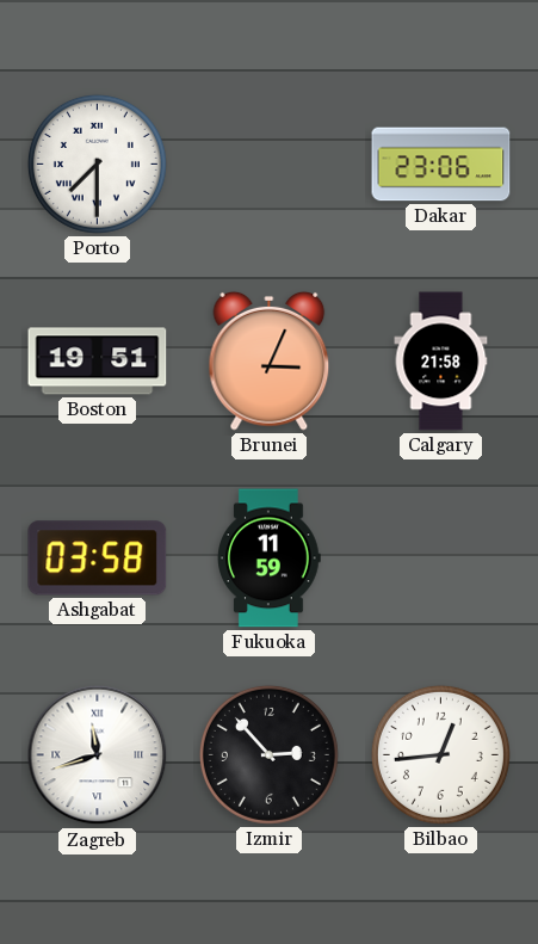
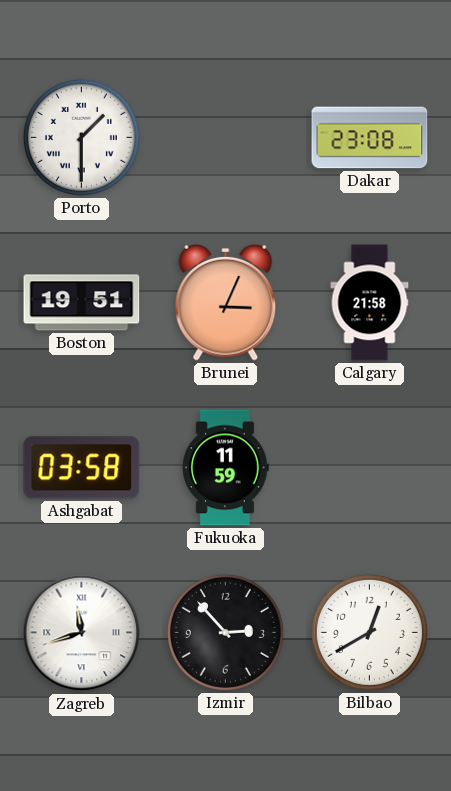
Porto: 7:30 -> 1:30 (81, 137)
Dakar: 23:06 -> 23:08 (370, 138)
Bilbao: 12:44 -> 12:40 (369, 632)
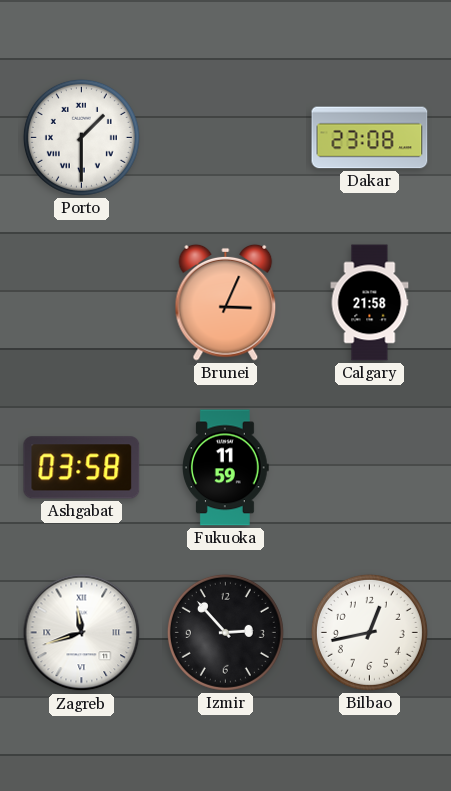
Boston: 19:51 -> none (82, 303)
Bilbao: 12:40 -> 12:43 (369, 632)
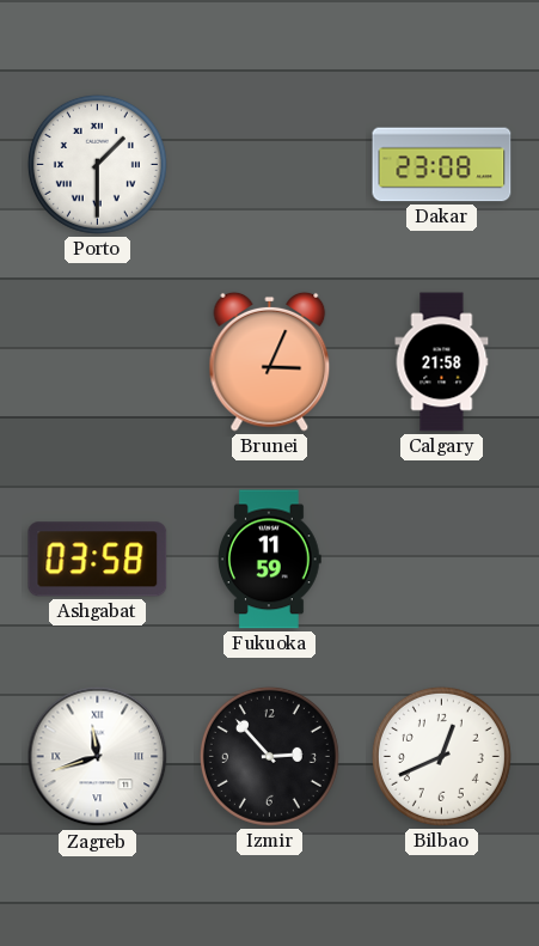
Bilbao: 12:43 -> 12:41 (441, 756)
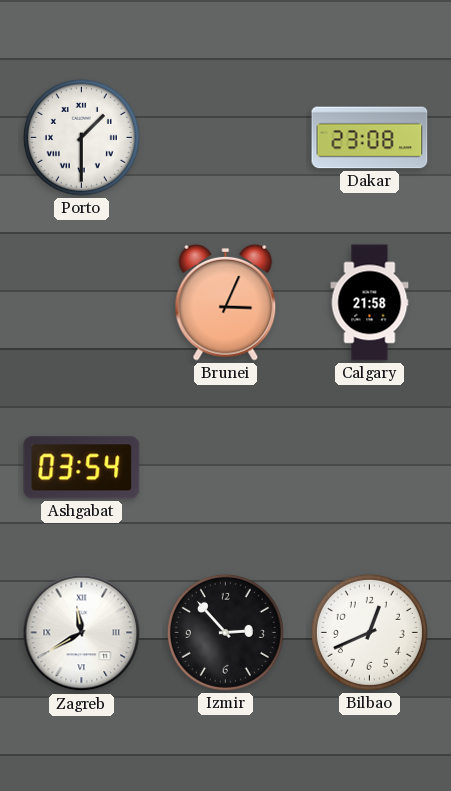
Ashgabat: 03:58 -> 03:54 (82, 468)
Fukuoka: 11:59 -> none (270, 560)
Zagreb: 11:42 -> 11:40 (82, 633)
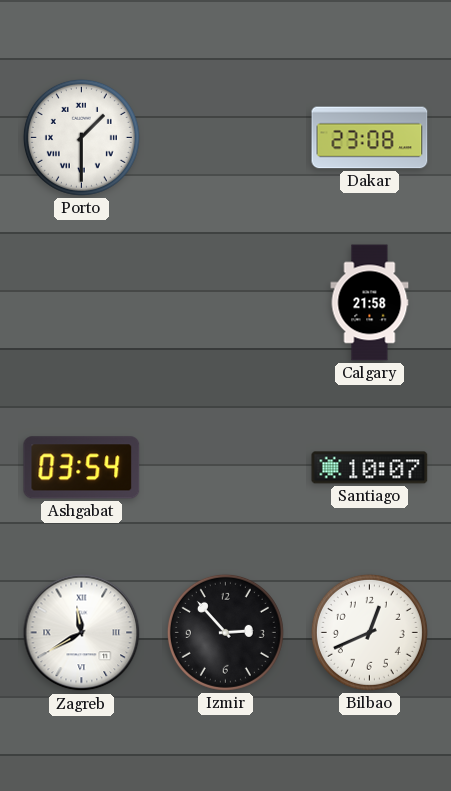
Brunei: 3:04 -> none (226, 302)
Santiago: none -> 10:07 (370, 468)
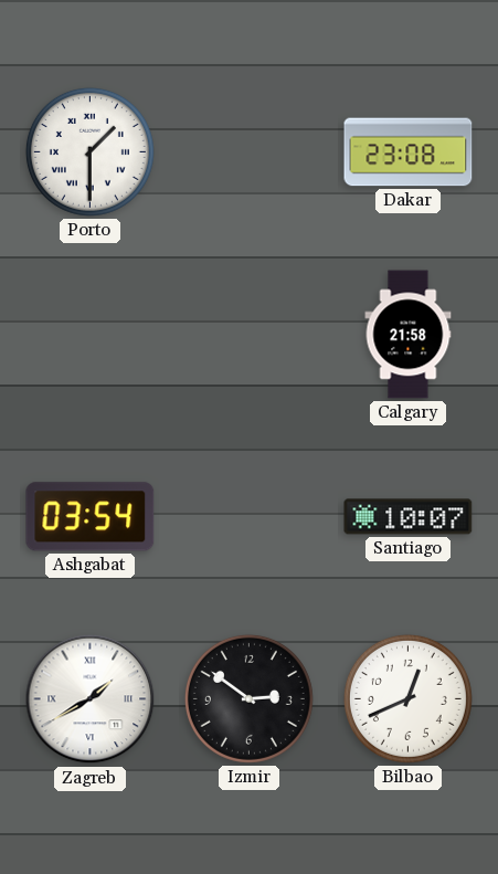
Zagreb: 11:40 -> 1:40 (91, 699)
Izmir: 2:53 -> 2:51 (248, 698)
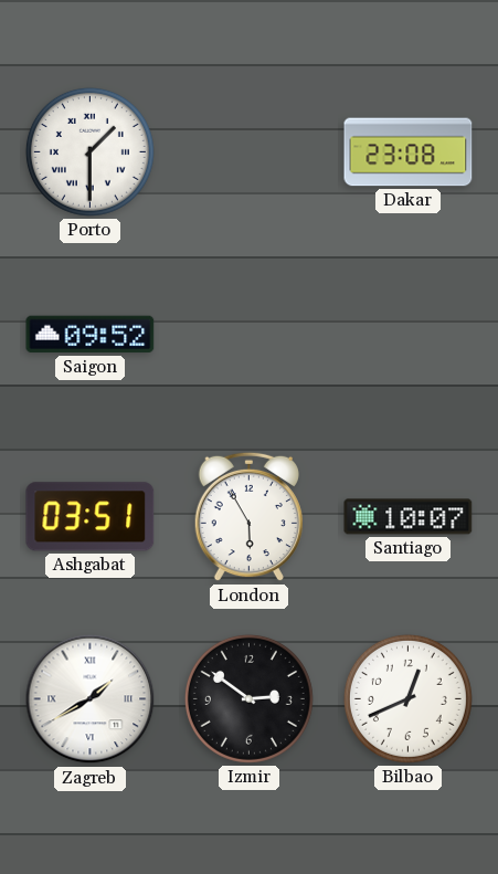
Saigon: none -> 09:52 (91, 335)
Calgary: 21:58 -> none (409, 335)
Ashgabat: 03:54 -> 03:51 (91, 517)
London: none -> 5:55 (248, 517)
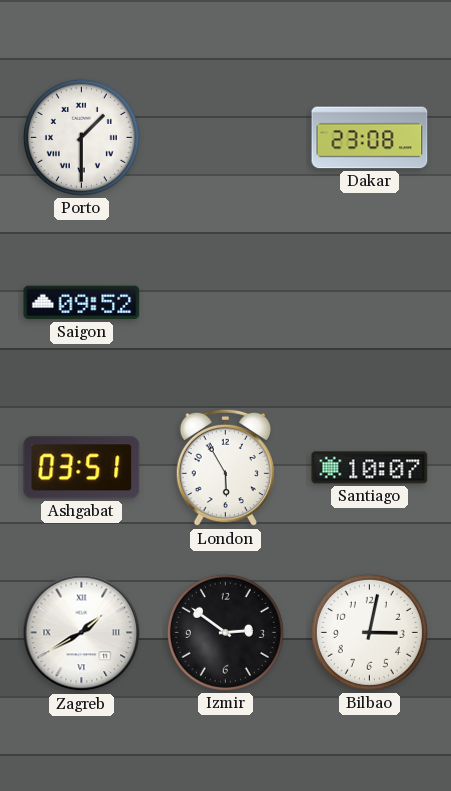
Bilbao: 12:41 -> 3:02 (369, 632)
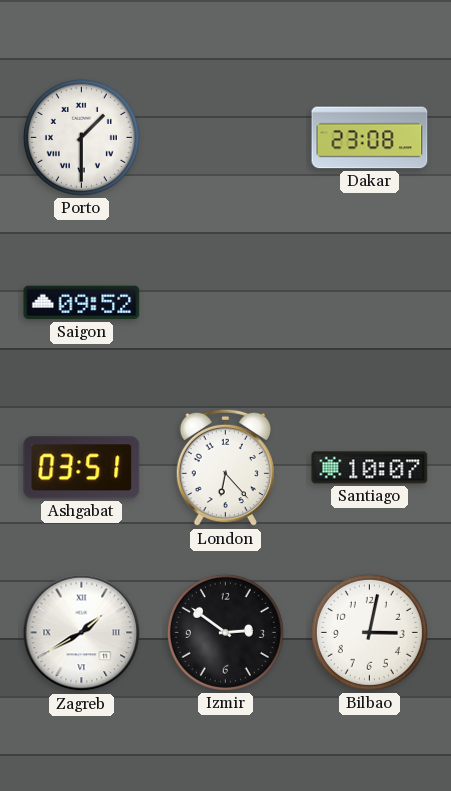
London: 5:55 -> 6:23 (225, 468)
